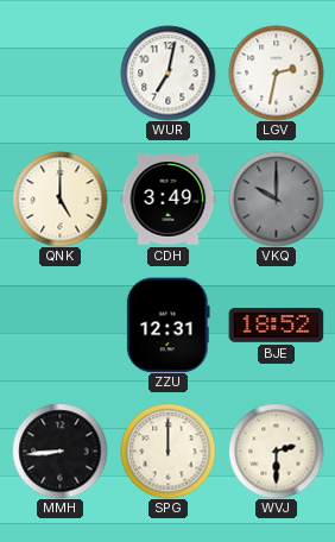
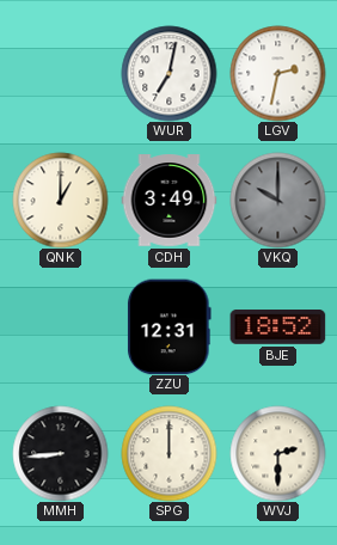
QNK: 5:00 -> 1:00 (60, 200)
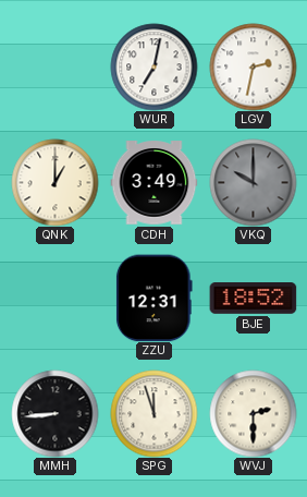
SPG: 12:00 -> 11:57 (153, 413)
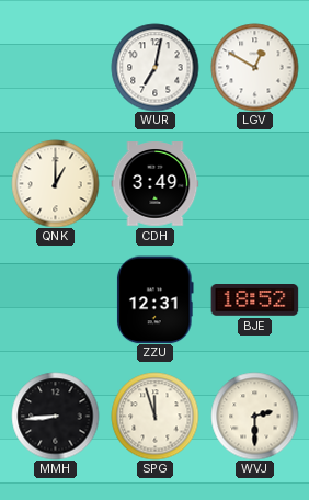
LGV: 2:32 -> 12:50 (254, 67)
VKQ: 10:00 -> none (253, 182)
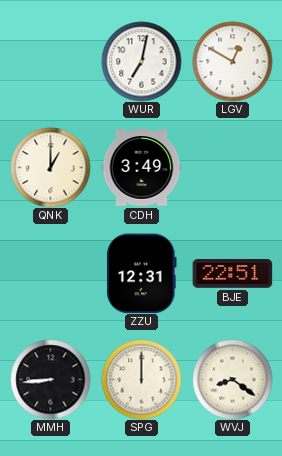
BJE: 18:52 -> 22:51 (232, 274)
SPG: 11:57 -> 12:00 (141, 379)
WVJ: 2:30 -> 8:21 (232, 379)
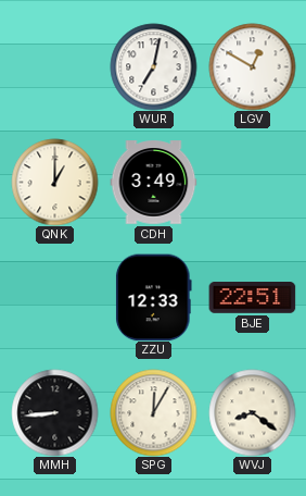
ZZU: 12:31 -> 12:33 (153, 297)
SPG: 12:00 -> 12:05 (153, 412)
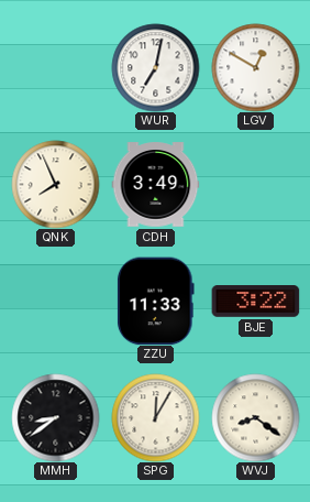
QNK: 1:00 -> 7:56 (55, 184)
ZZU: 12:33 -> 11:33 (155, 301)
BJE: 22:51 -> 3:22 (255, 302)
MMH: 8:44 -> 8:39 (55, 417)
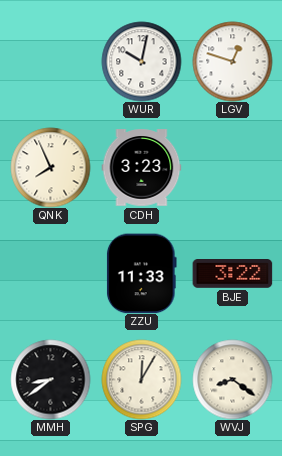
WUR: 7:02 -> 10:02 (141, 61)
LGV: 12:50 -> 12:48 (232, 61)
CDH: 3:49 -> 3:23 (141, 168)
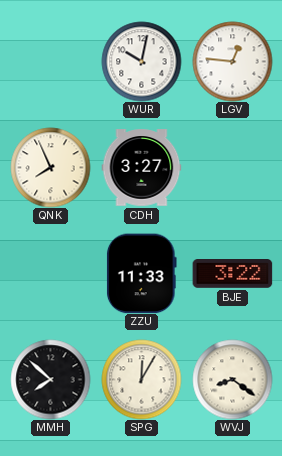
LGV: 12:48 -> 12:46 (232, 61)
CDH: 3:23 -> 3:27 (141, 168)
MMH: 8:39 -> 7:52 (50, 379)
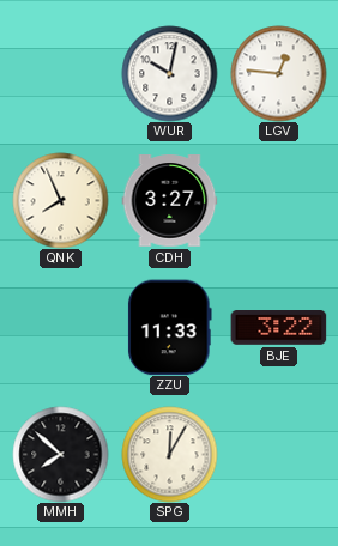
WVJ: 8:21 -> none (232, 379)
